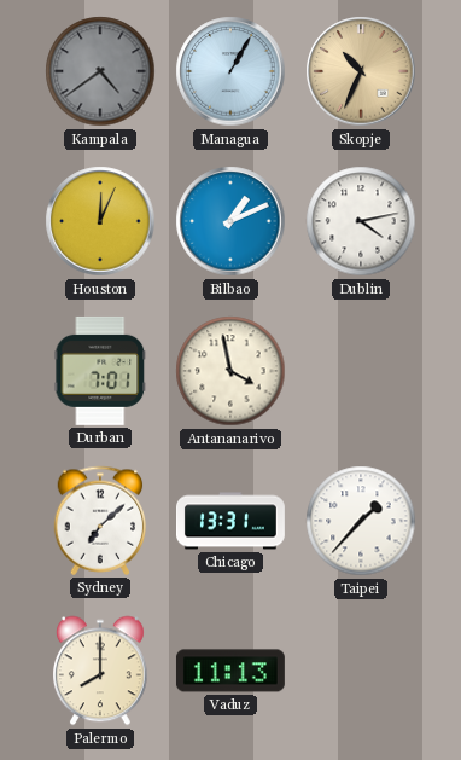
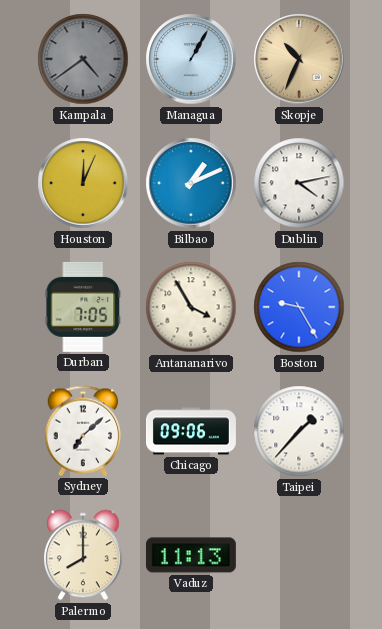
Durban: 7:01 -> 7:05 (83, 307)
Antananarivo: 3:58 -> 3:55 (191, 307)
Boston: none -> 9:25 (299, 307)
Chicago: 13:31 -> 09:06 (192, 431)
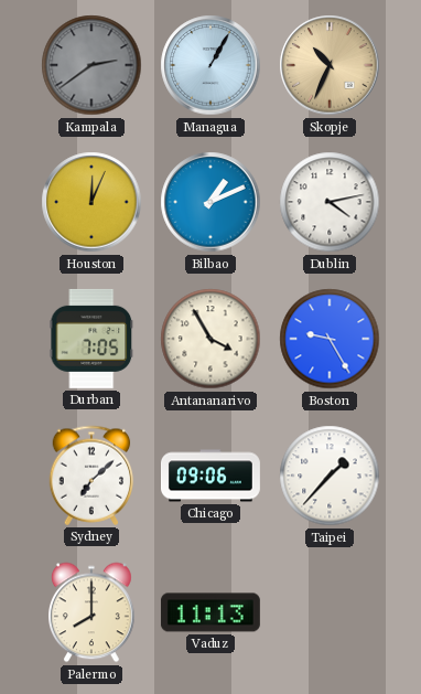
Kampala: 4:39 -> 2:39 (91, 65)
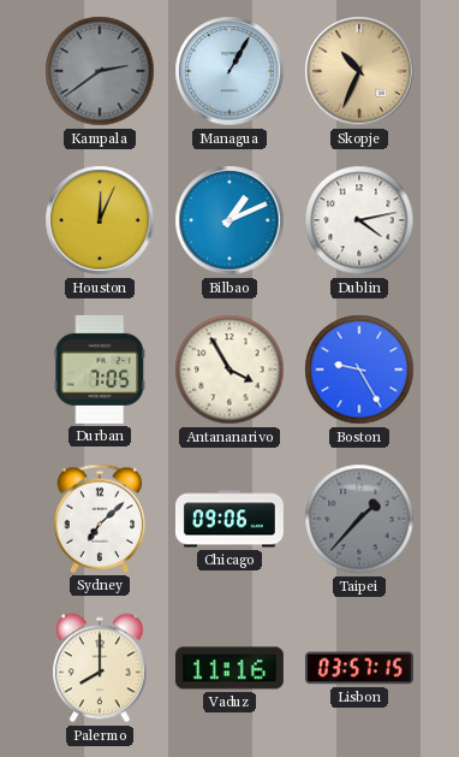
Taipei dial: white -> grey (359, 519)
Vaduz: 11:13 -> 11:16 (229, 668)
Lisbon: none -> 03:57 (359, 668)
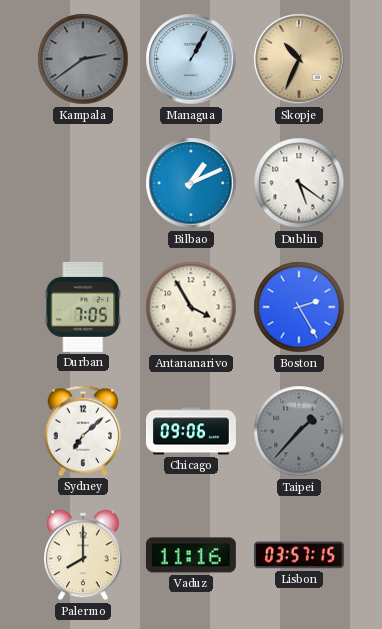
Houston: 12:04 -> none (100, 220)
Dublin: 4:13 -> 5:21 (299, 183)
Boston: 9:25 -> 2:25 (299, 307)
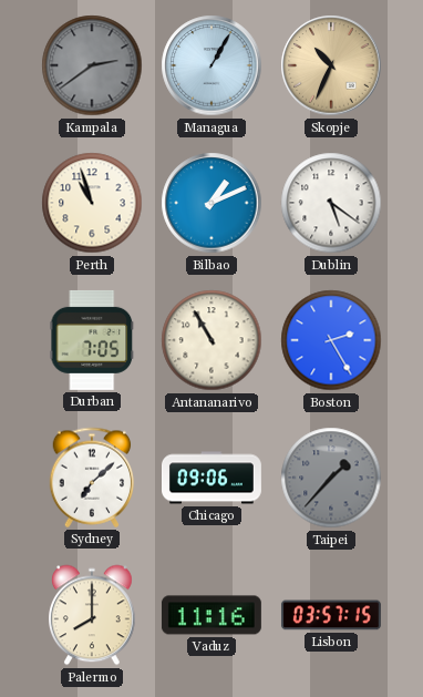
Perth: none -> 10:57 (92, 203)
Antananarivo: 3:55 -> 10:55 (211, 340)
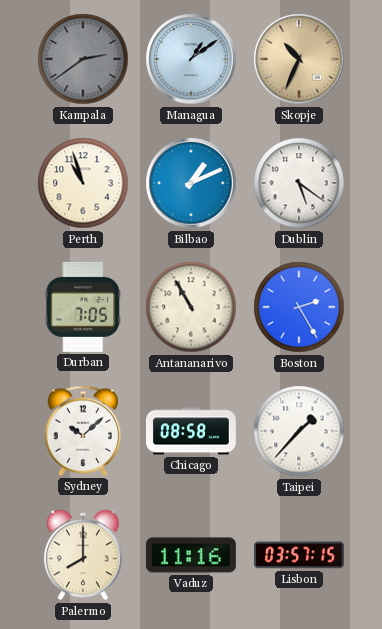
Managua: 1:05 -> 1:09 (191, 59)
Sydney: 7:08 -> 10:08 (83, 431)
Chicago: 09:06 -> 08:58 (192, 431)
Taipei dial: grey -> white (299, 431)
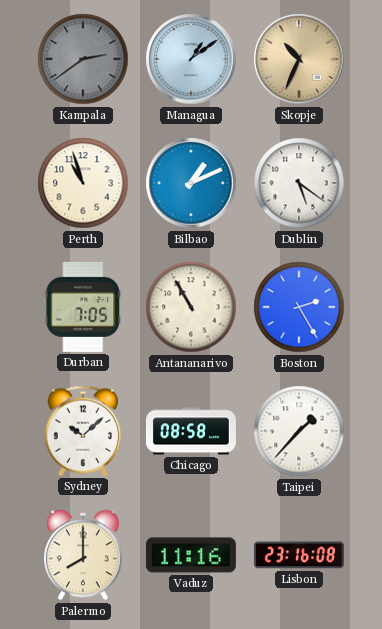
Lisbon: 03:57 -> 23:16 (299, 555)
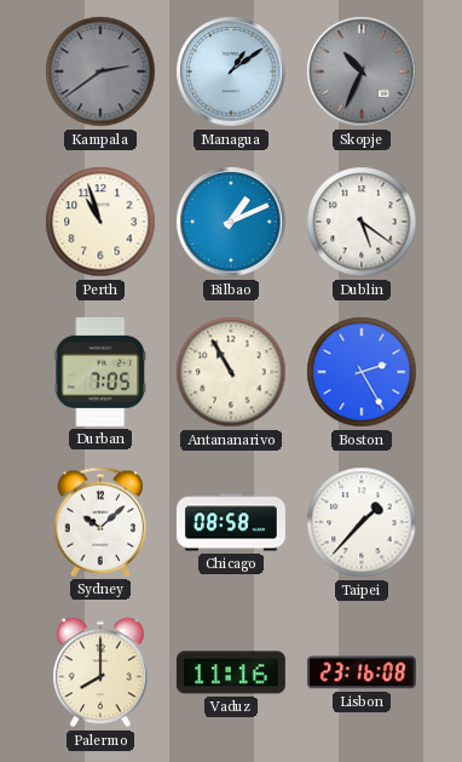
Skopje dial: champagne -> grey (362, 71)
